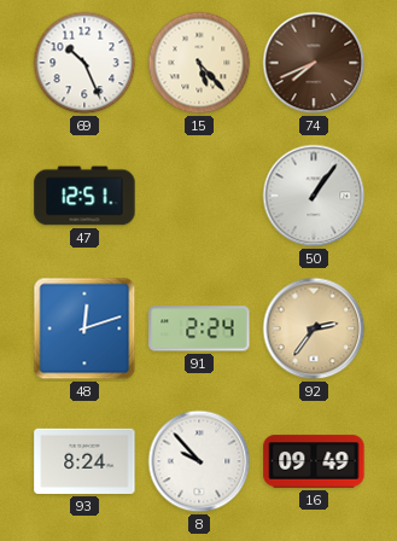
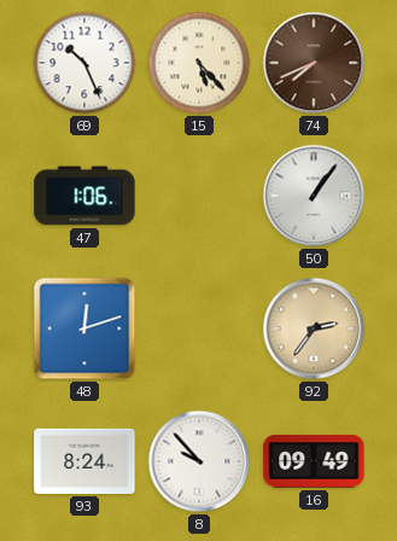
47: 12:51 -> 1:06 (84, 196)
91: 2:24 -> none (199, 328)
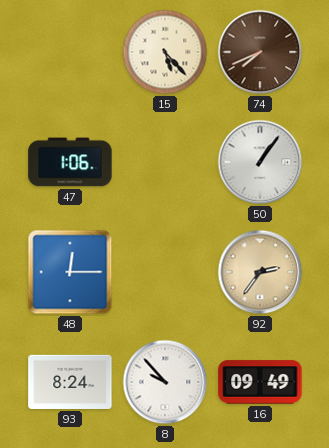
69: 10:26 -> none (84, 63)
48: 12:12 -> 12:15 (70, 272)
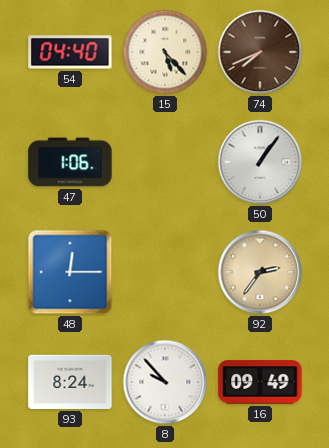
54: none -> 04:40 (70, 52)
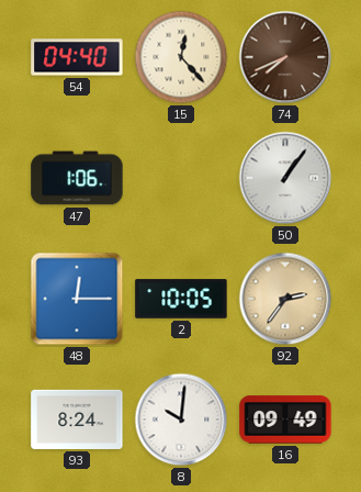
15: 5:23 -> 12:23 (181, 57)
2: none -> 10:05 (181, 299)
8: 9:53 -> 10:01 (181, 420)
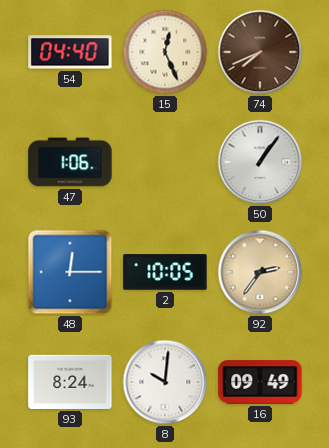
15: 12:23 -> 12:26 (165, 52)
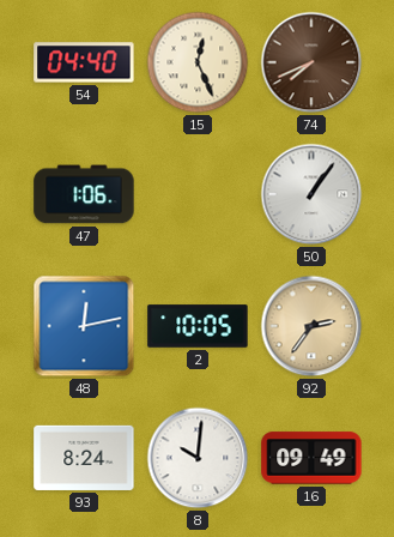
48: 12:15 -> 12:13 (84, 326)
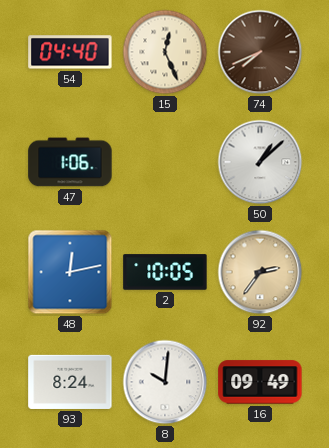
50: 1:06 -> 1:08 (260, 162)
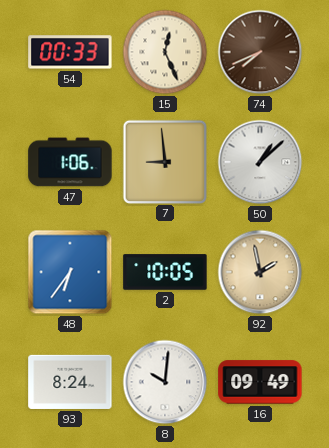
54: 04:40 -> 00:33 (70, 52)
7: none -> 8:59 (164, 161)
48: 12:13 -> 6:36 (70, 272)
92: 2:36 -> 1:58 (260, 272)
